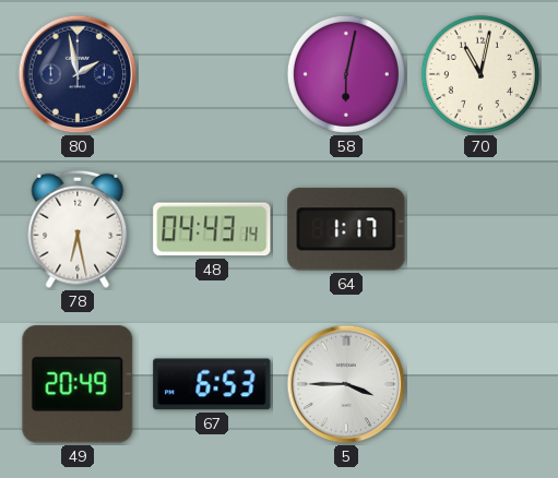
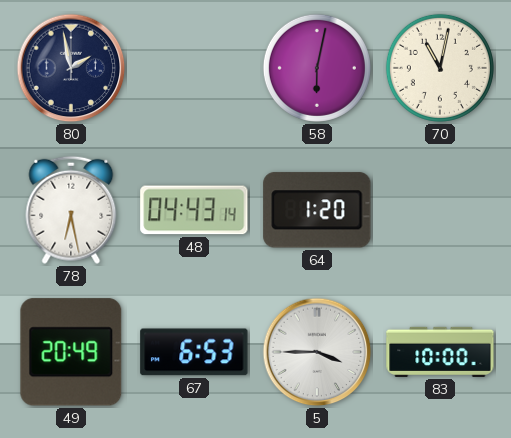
64: 1:17 -> 1:20 (317, 210)
83: none -> 10:00 (440, 352)
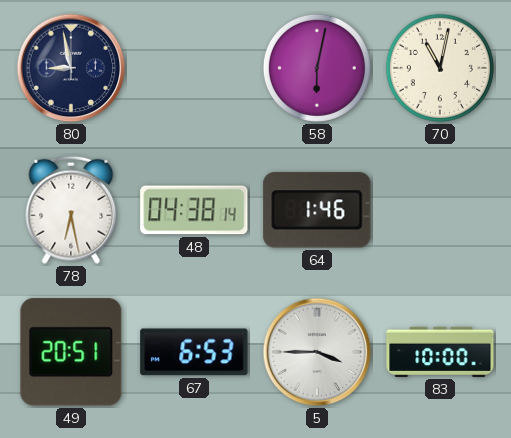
80: 1:58 -> 8:58 (71, 68)
48: 04:43 -> 04:38 (194, 210)
64: 1:20 -> 1:46 (317, 210)
49: 20:49 -> 20:51 (71, 352)
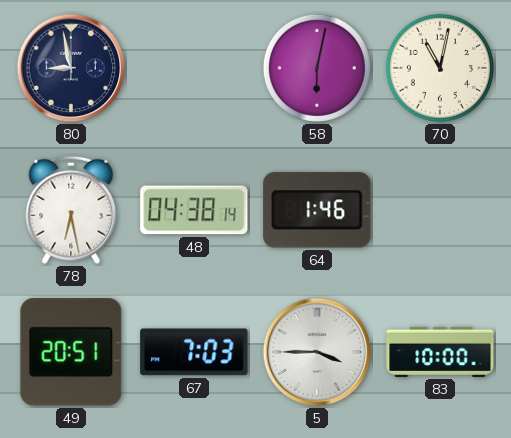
67: 6:53 -> 7:03 (194, 352)
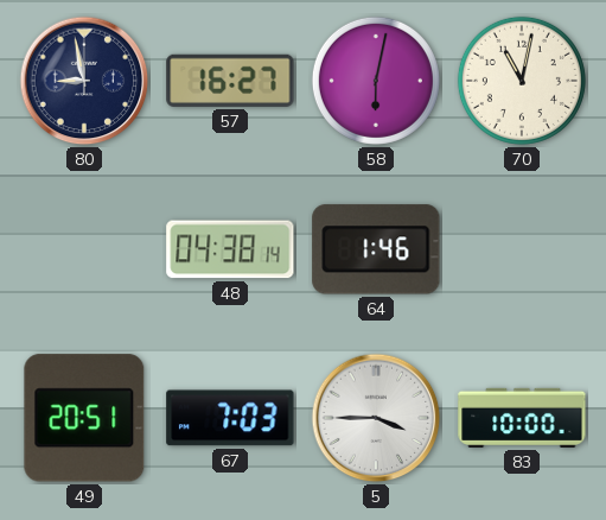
57: none -> 16:27 (230, 81)
78: 6:28 -> none (71, 210)
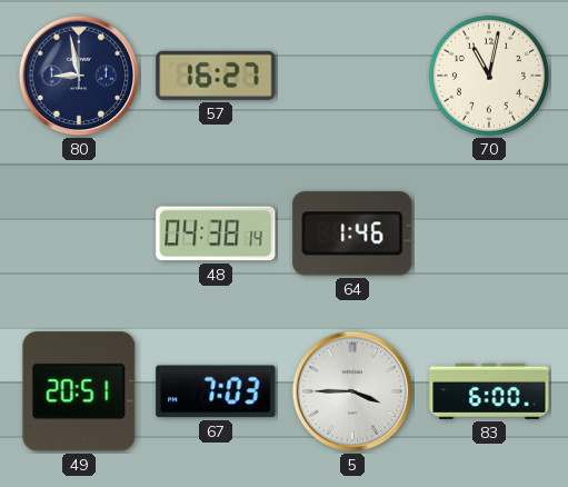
58: 6:02 -> none (376, 81)
83: 10:00 -> 6:00 (489, 391)
